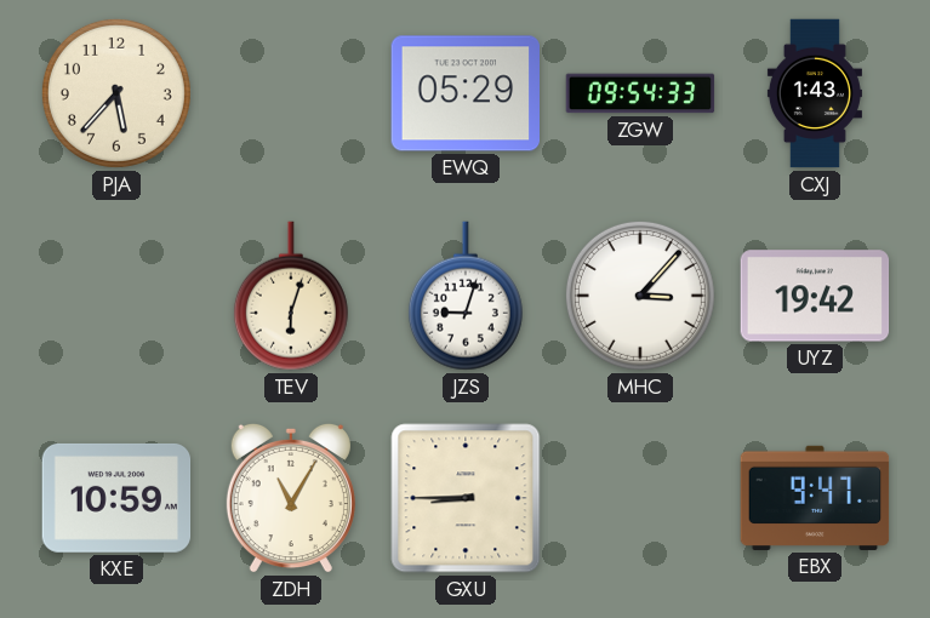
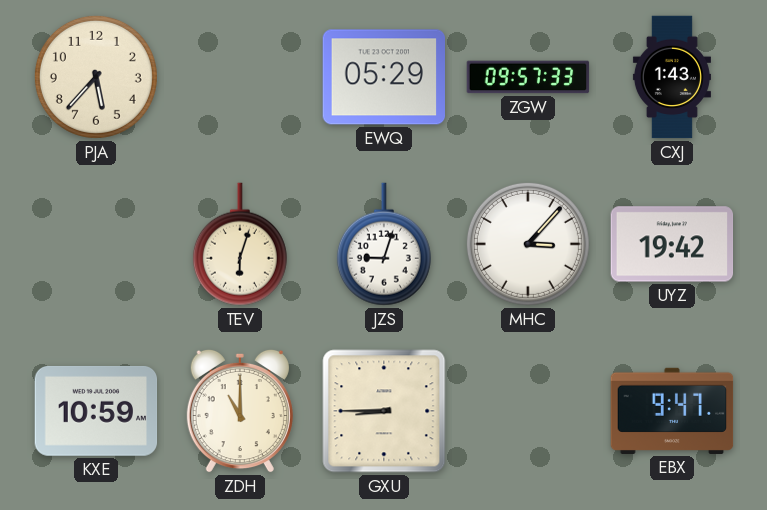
ZGW: 09:54 -> 09:57 (528, 77)
ZDH: 11:05 -> 11:00 (240, 411)
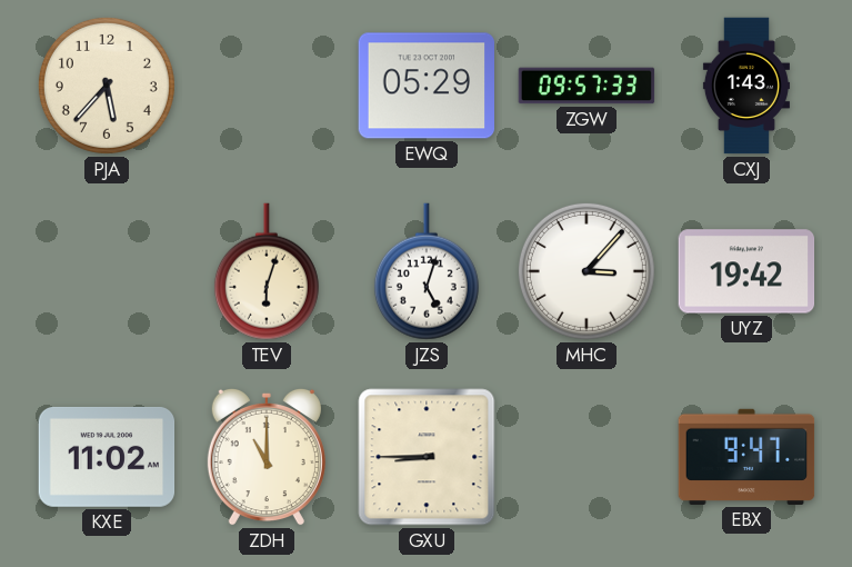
JZS: 9:03 -> 5:03 (427, 271)
KXE: 10:59 -> 11:02 (107, 457)
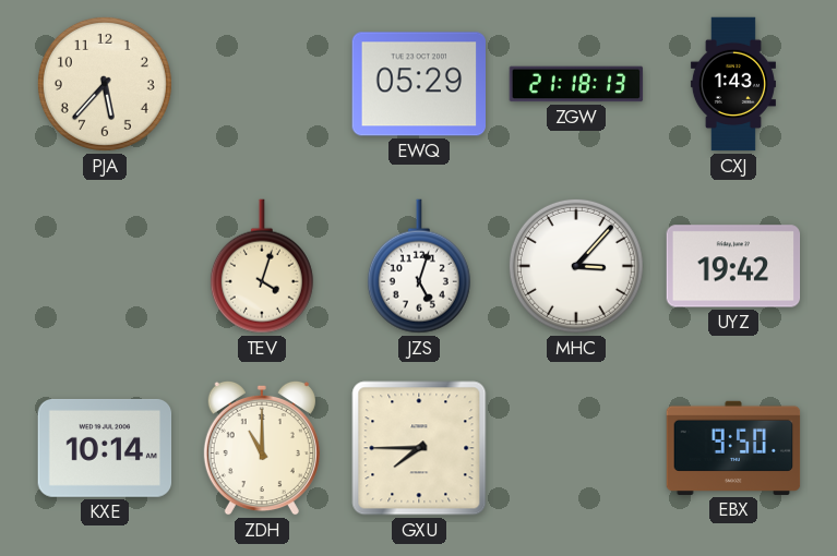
ZGW: 09:57 -> 21:18 (576, 84)
TEV: 6:03 -> 4:03 (262, 266)
KXE: 11:02 -> 10:14 (105, 448)
GXU: 8:45 -> 7:45 (419, 448)
EBX: 9:47 -> 9:50 (733, 448)
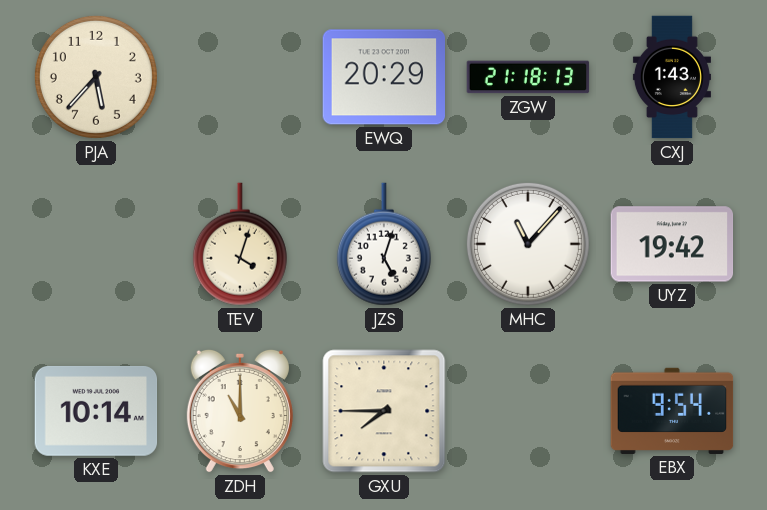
EWQ: 05:29 -> 20:29 (384, 77)
MHC: 3:07 -> 11:07 (528, 244)
EBX: 9:50 -> 9:54 (672, 411)
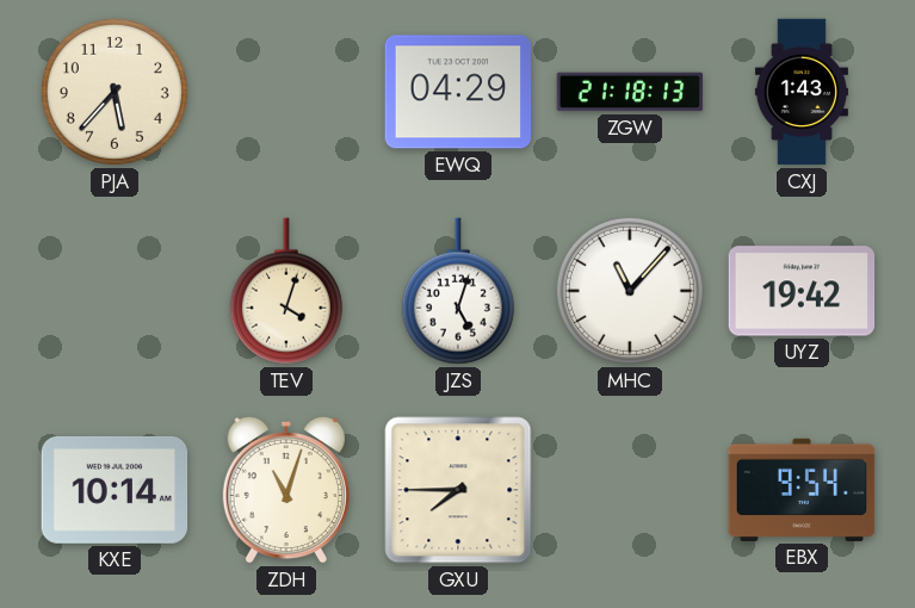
EWQ: 20:29 -> 04:29 (458, 92)
ZDH: 11:00 -> 11:03 (286, 490)
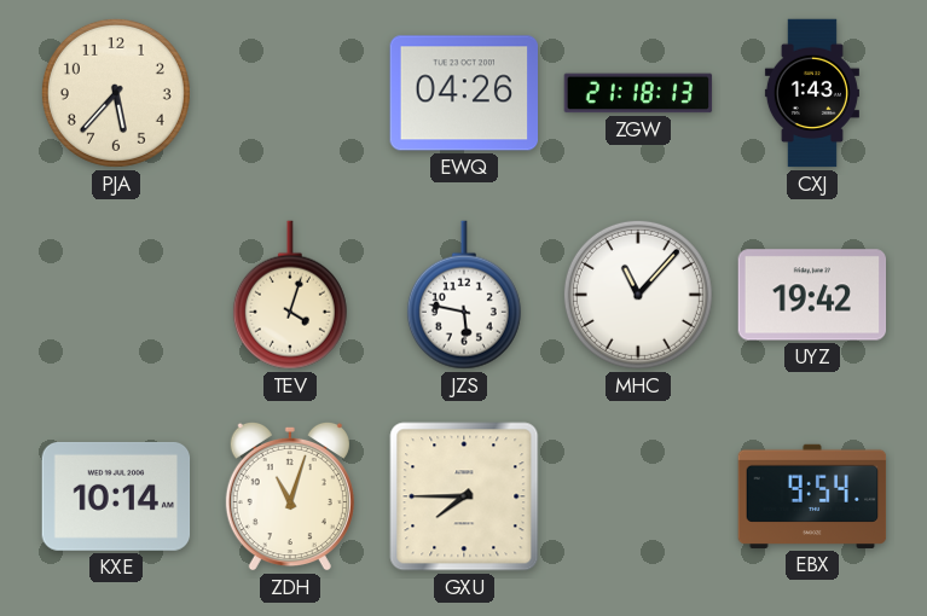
EWQ: 04:29 -> 04:26 (464, 93)
JZS: 5:03 -> 5:47 (464, 295)
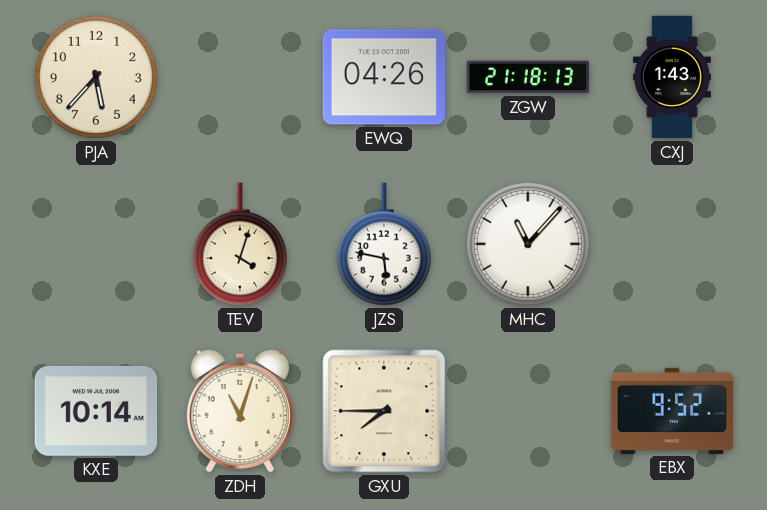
UYZ: 19:42 -> none (812, 295)
EBX: 9:54 -> 9:52 (672, 411)
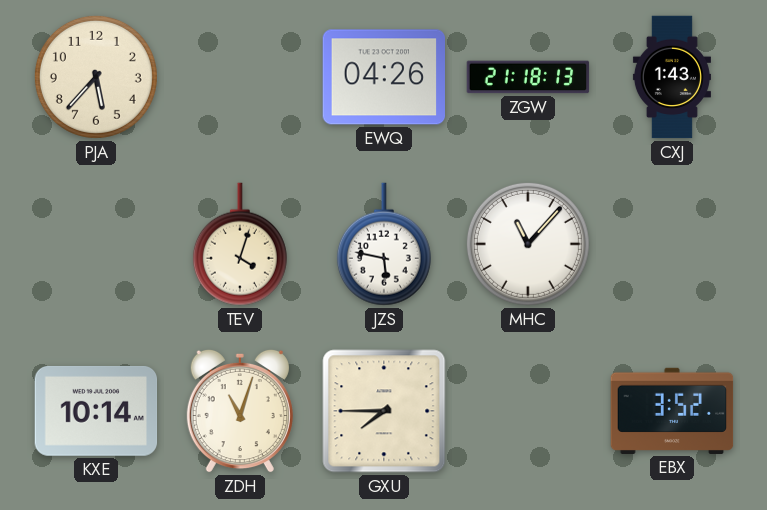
EBX: 9:52 -> 3:52 (672, 411)
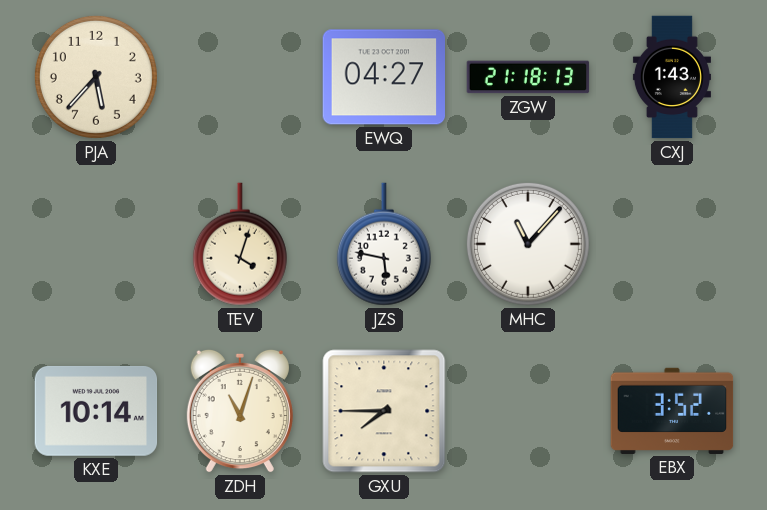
EWQ: 04:26 -> 04:27 (384, 77)
